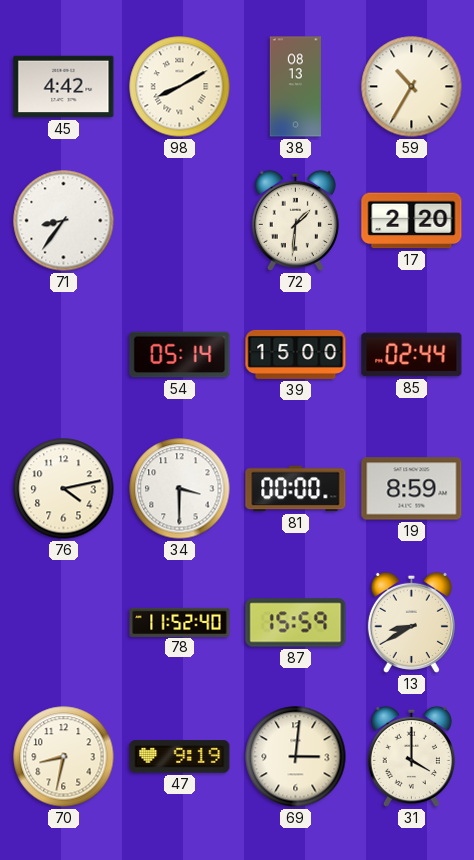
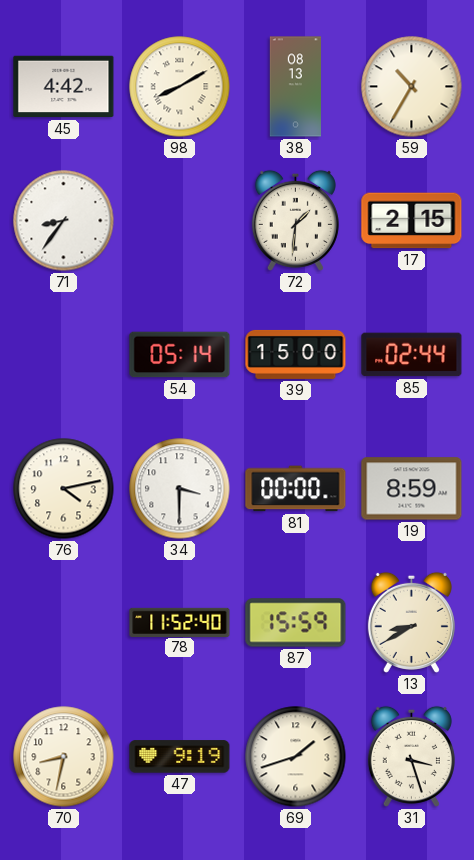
17: 2:20 -> 2:15 (412, 221)
69: 3:01 -> 1:42 (296, 757)
31: 4:00 -> 3:27 (411, 756)
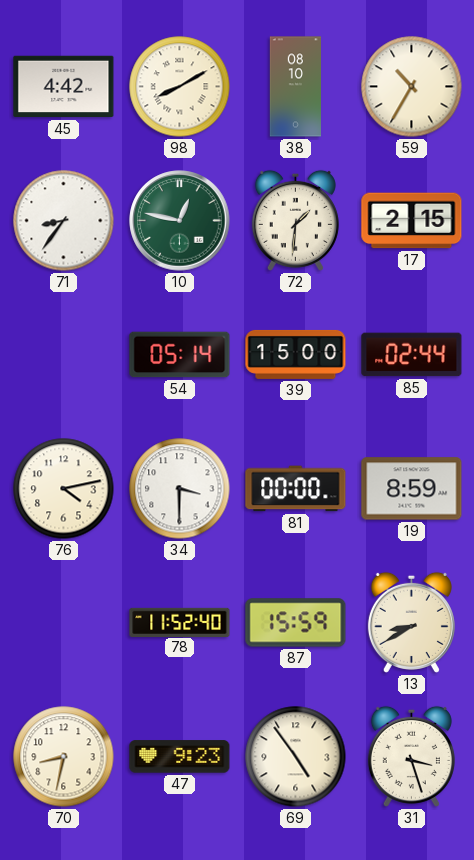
38: 08:13 -> 08:10 (295, 87)
10: none -> 12:47 (180, 221)
47: 9:19 -> 9:23 (180, 757)
69: 1:42 -> 4:54 (296, 757)
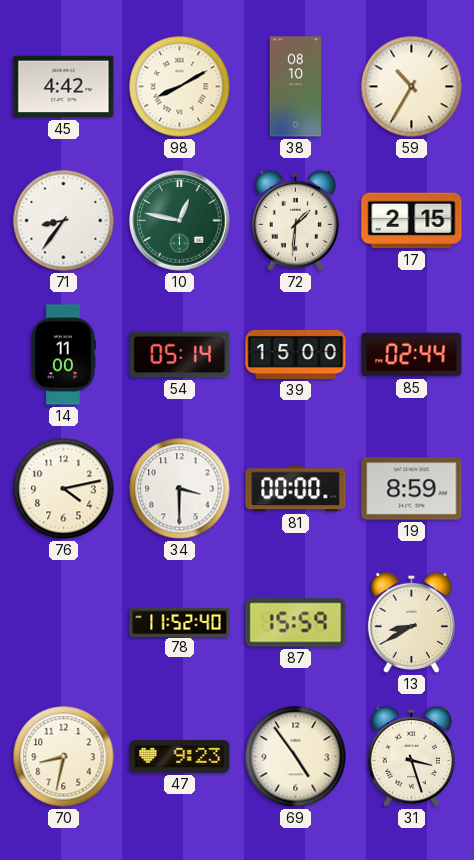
14: none -> 11:00 (62, 355)
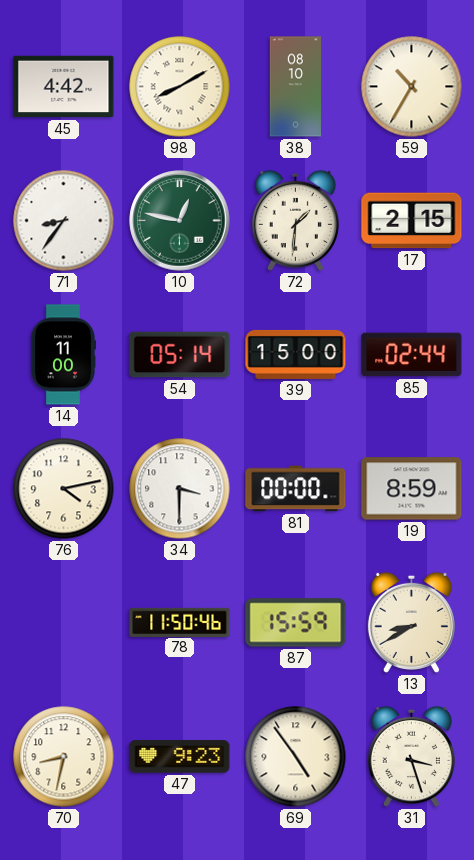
78: 11:52 -> 11:50 (180, 622)
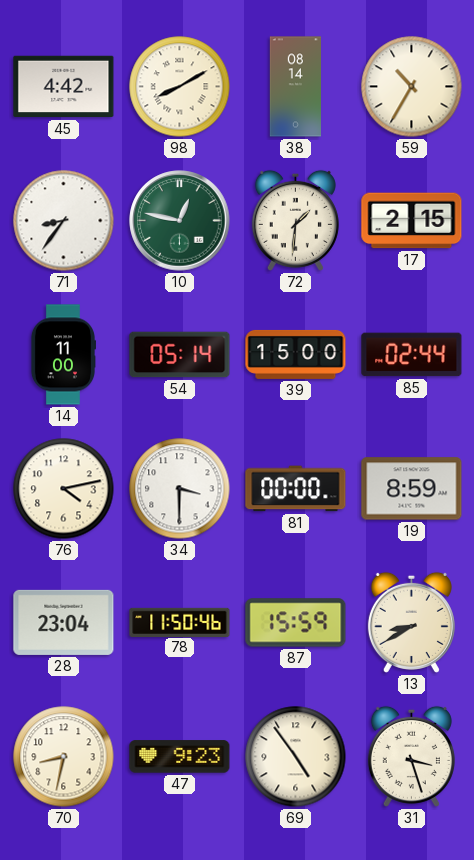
38: 08:10 -> 08:14 (295, 87)
28: none -> 23:04 (64, 622)
